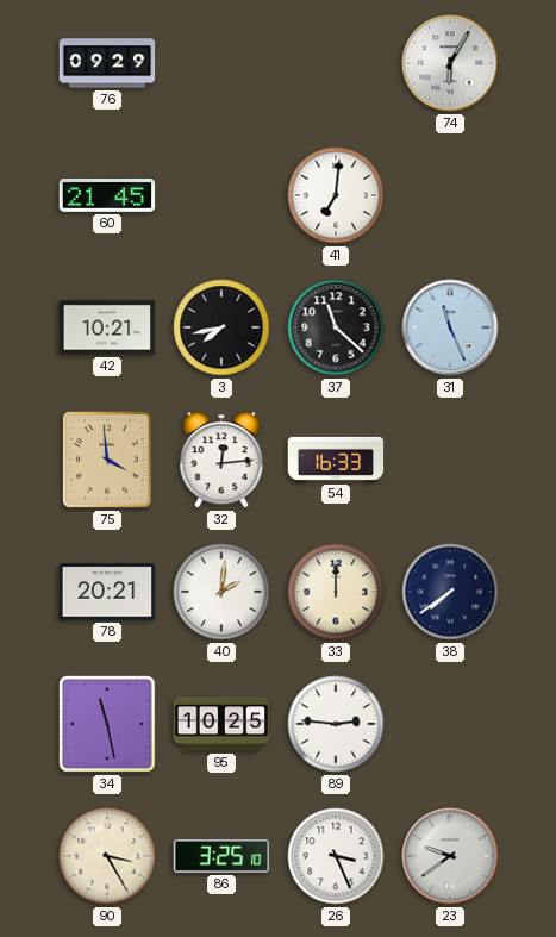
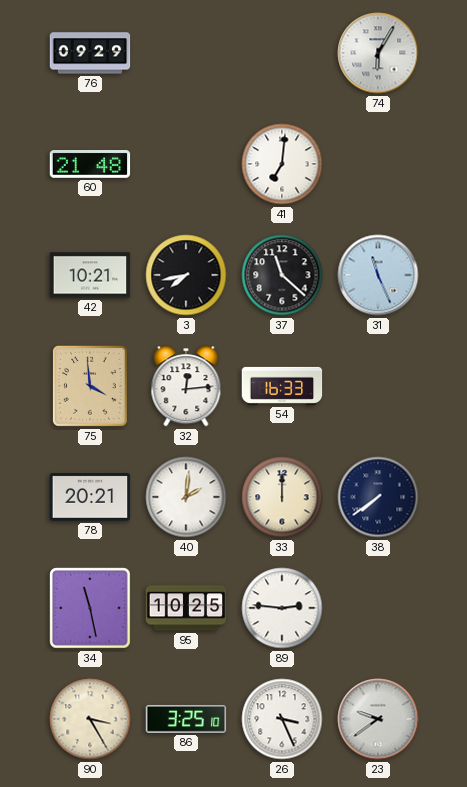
60: 21:45 -> 21:48 (90, 165)
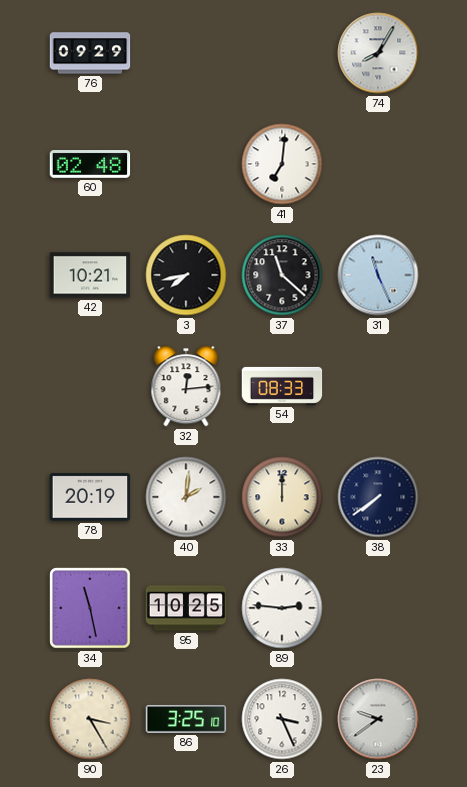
74: 6:05 -> 8:05 (378, 53)
60: 21:48 -> 02:48 (90, 165)
75: 3:59 -> none (90, 387)
54: 16:33 -> 08:33 (282, 386)
78: 20:21 -> 20:19 (90, 497)
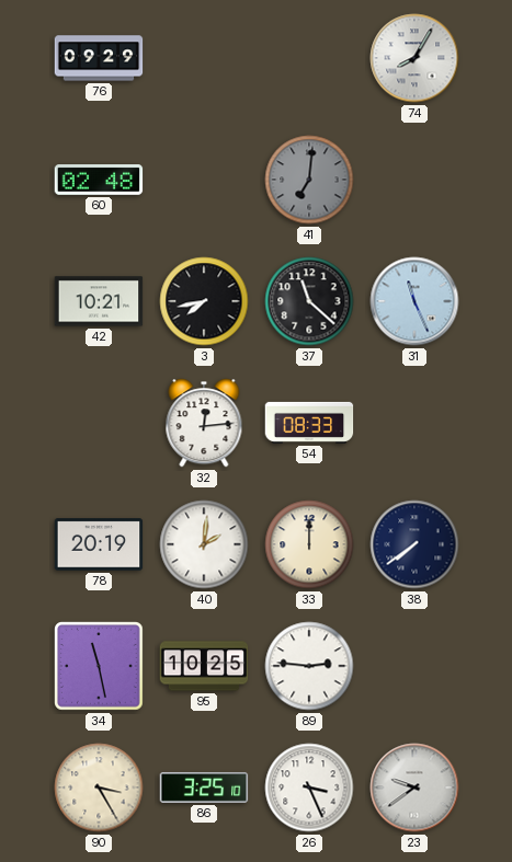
41 dial: white -> grey (309, 180)
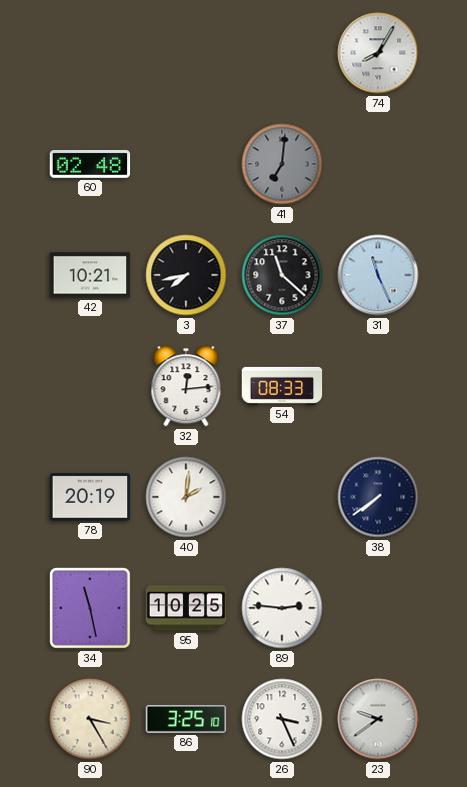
76: 09:29 -> none (99, 58)
33: 12:00 -> none (309, 544)
